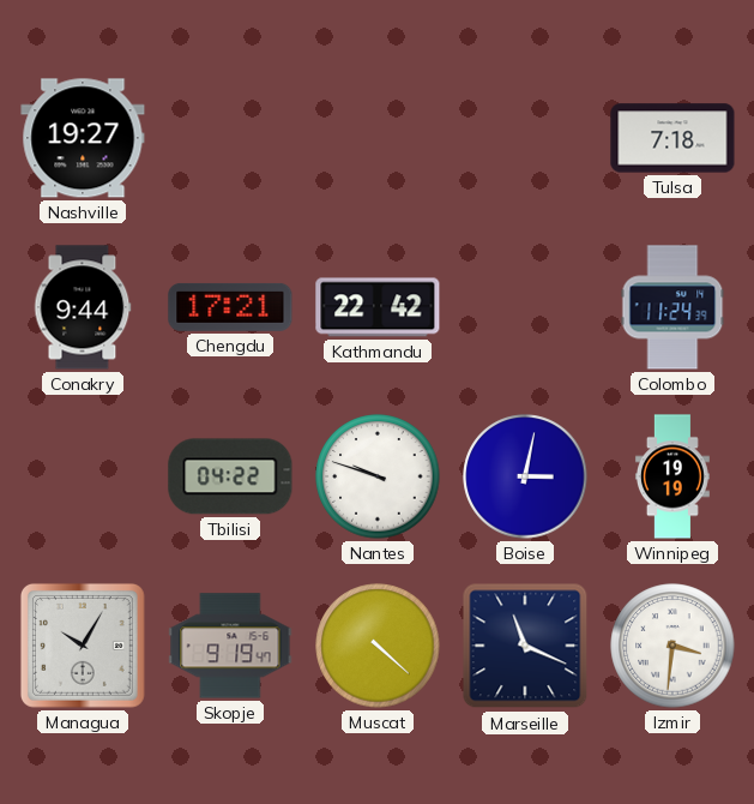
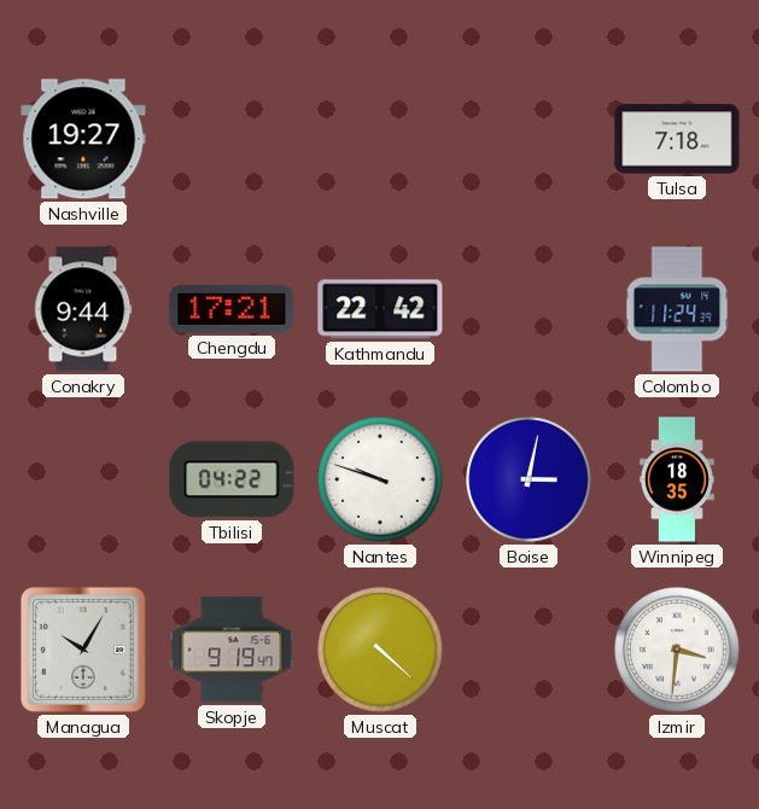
Winnipeg: 19:19 -> 18:35 (677, 479)
Marseille: 11:19 -> none (525, 646)
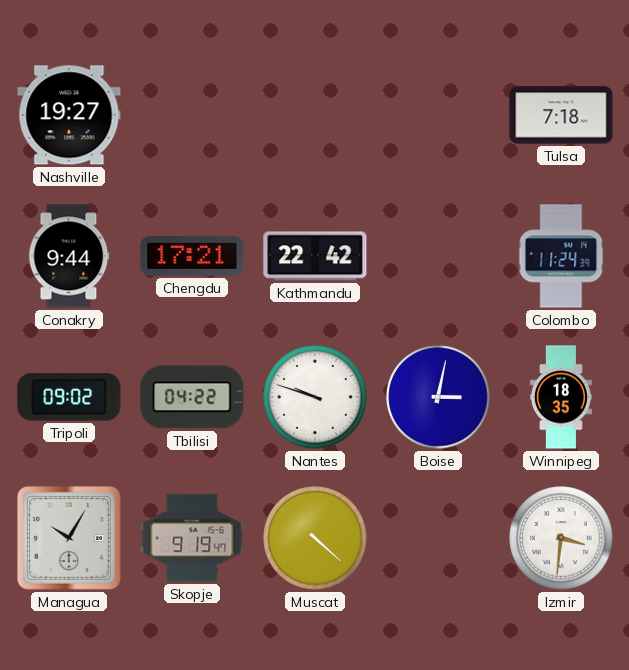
Tripoli: none -> 09:02 (69, 398)
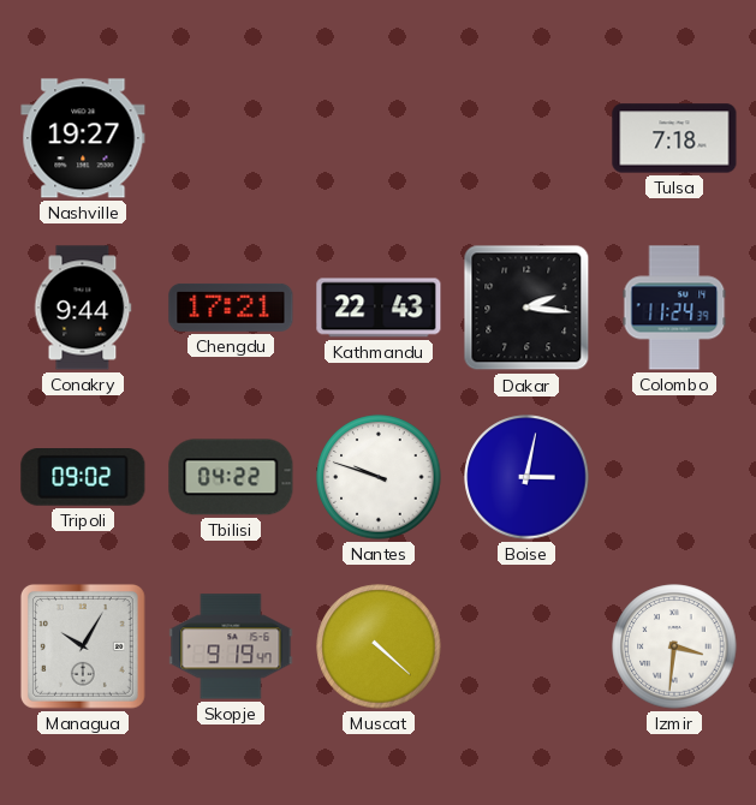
Kathmandu: 22:42 -> 22:43 (379, 308)
Dakar: none -> 2:16 (526, 308)
Winnipeg: 18:35 -> none (561, 397)
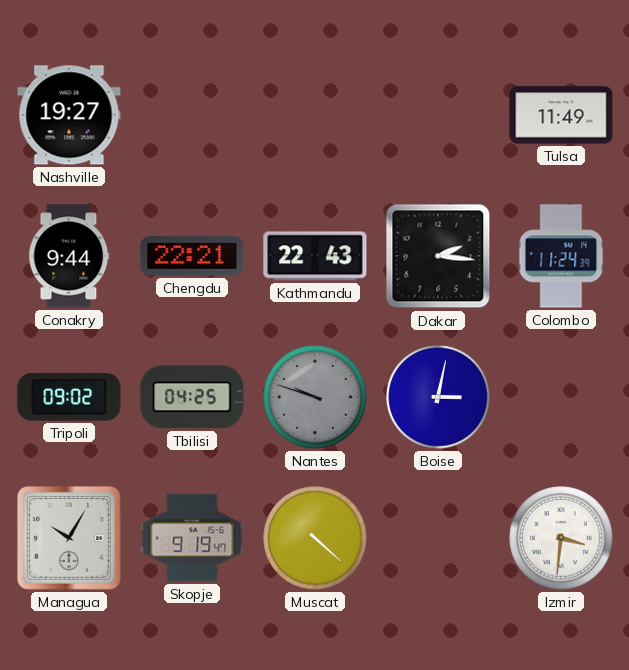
Tulsa: 7:18 -> 11:49 (561, 115)
Chengdu: 17:21 -> 22:21 (192, 256)
Tbilisi: 04:22 -> 04:25 (192, 397)
Nantes dial: white -> grey (315, 397)
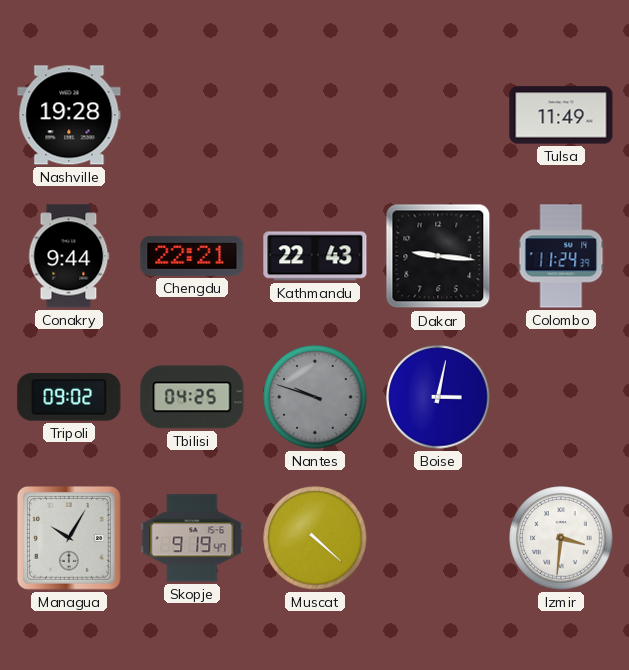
Nashville: 19:27 -> 19:28 (69, 115)
Dakar: 2:16 -> 9:16 (438, 256)
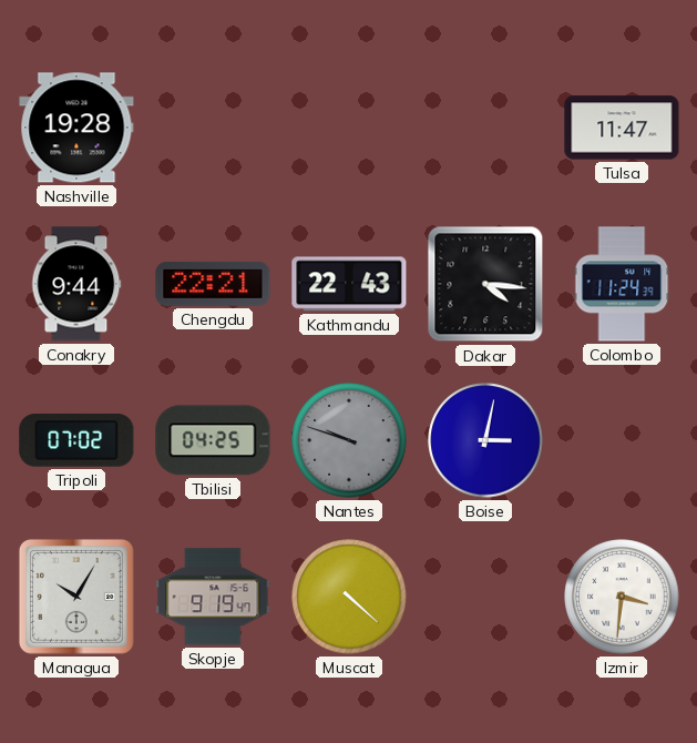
Tulsa: 11:49 -> 11:47 (622, 128)
Dakar: 9:16 -> 4:16 (485, 284)
Tripoli: 09:02 -> 07:02 (76, 441)
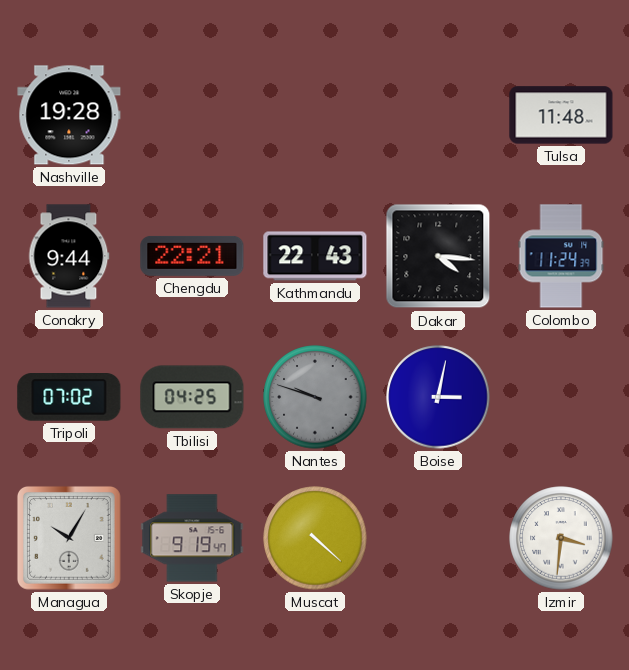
Tulsa: 11:47 -> 11:48 (561, 115)
